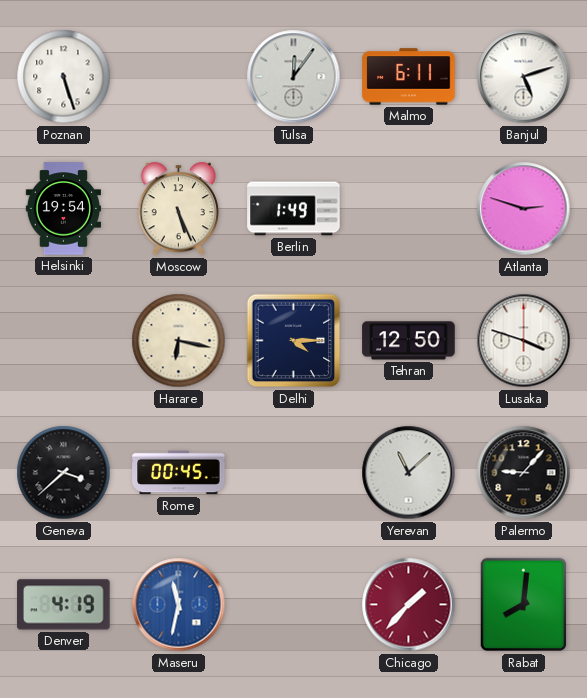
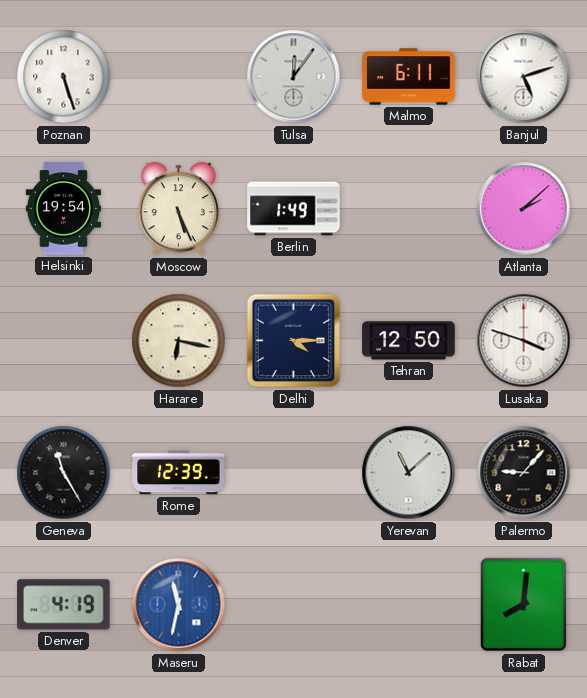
Atlanta: 2:48 -> 2:08 (524, 209)
Geneva: 3:38 -> 11:25 (64, 473)
Rome: 00:45 -> 12:39 (179, 473)
Chicago: 1:37 -> none (409, 605)
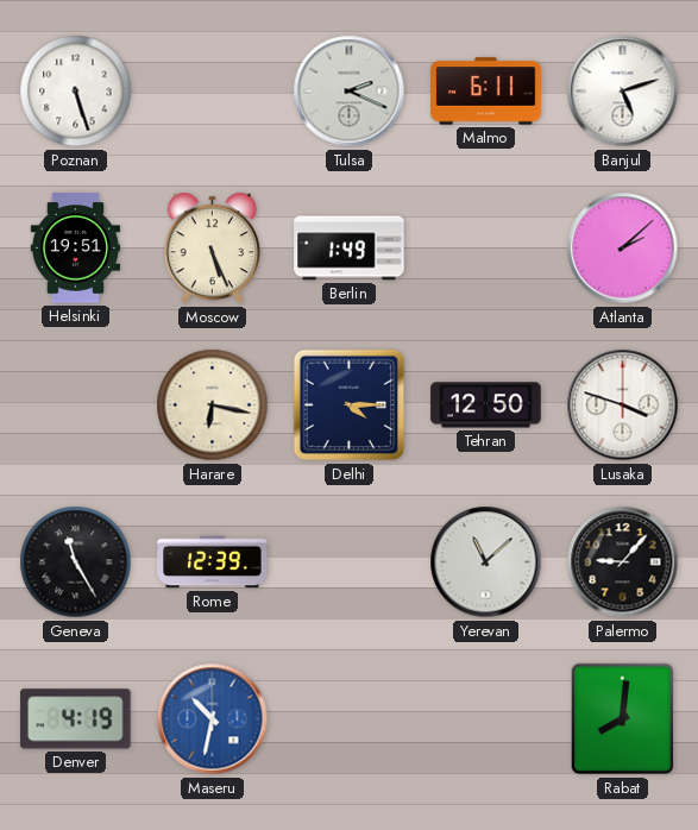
Tulsa: 12:06 -> 2:19 (350, 92)
Helsinki: 19:54 -> 19:51 (75, 249)
Maseru: 11:32 -> 10:32 (213, 719)
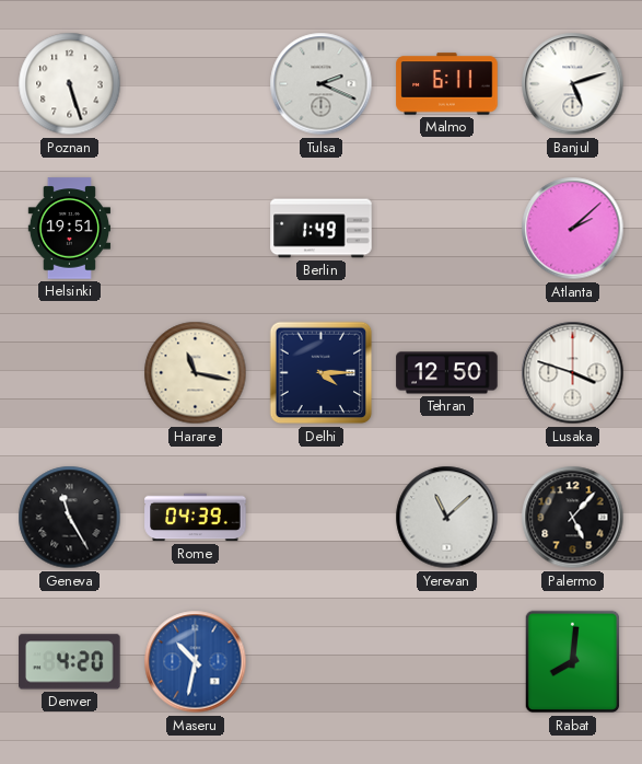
Moscow: 5:26 -> none (212, 249)
Harare: 6:17 -> 11:17 (196, 373)
Rome: 12:39 -> 04:39 (196, 518)
Palermo: 9:07 -> 5:07 (573, 518)
Denver: 4:19 -> 4:20 (70, 662)
